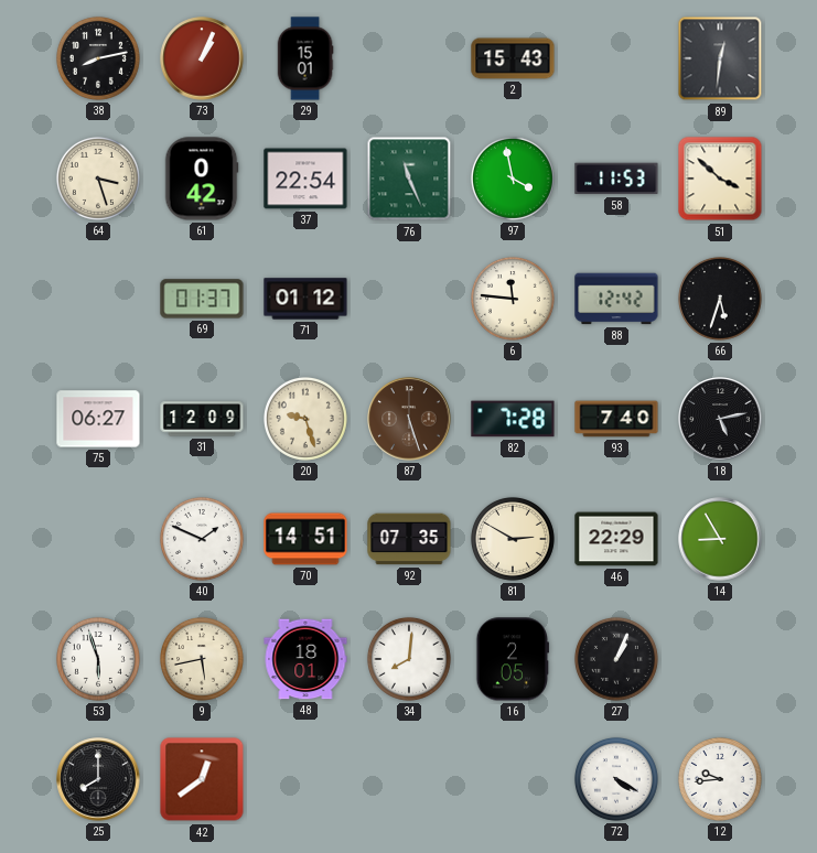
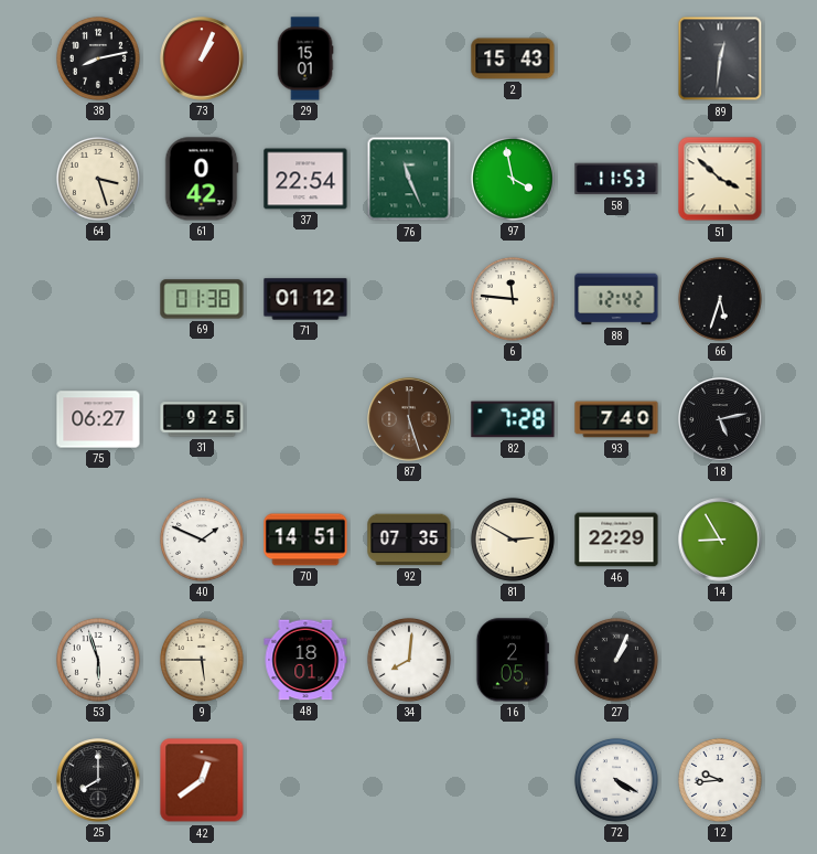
69: 01:37 -> 01:38 (202, 299)
31: 12:09 -> 9:25 (202, 419)
20: 9:27 -> none (305, 419)
9: 5:43 -> 5:45 (202, 660)
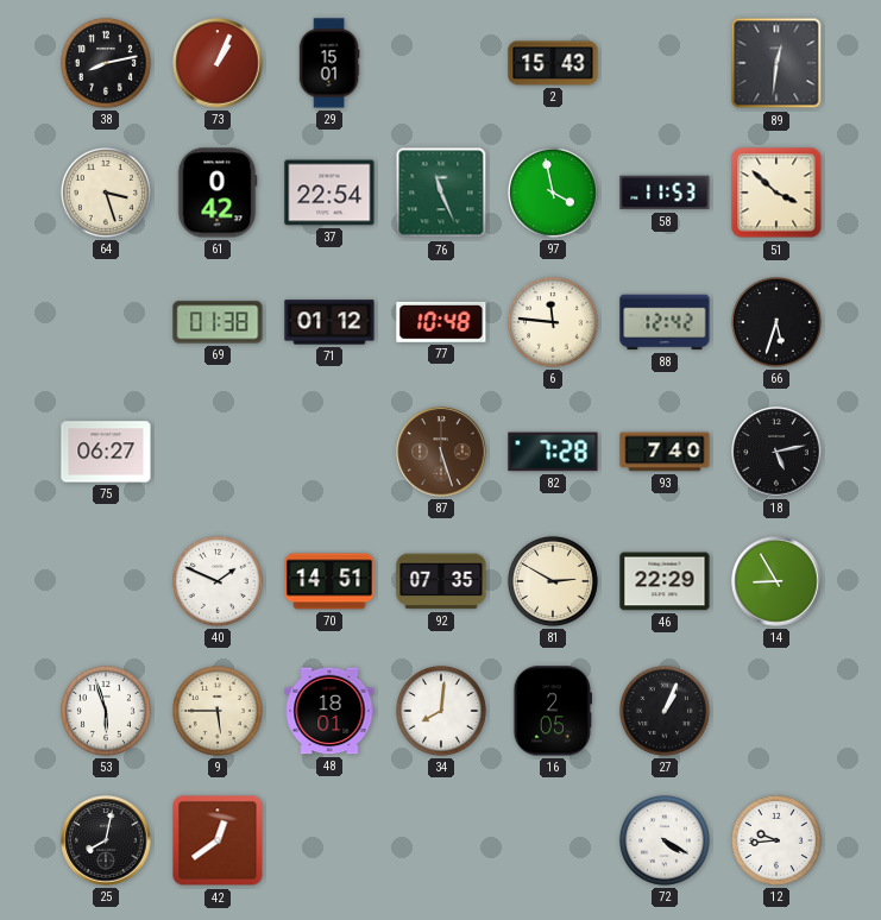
77: none -> 10:48 (441, 322)
31: 9:25 -> none (202, 419)
25: 8:00 -> 8:02 (106, 840)
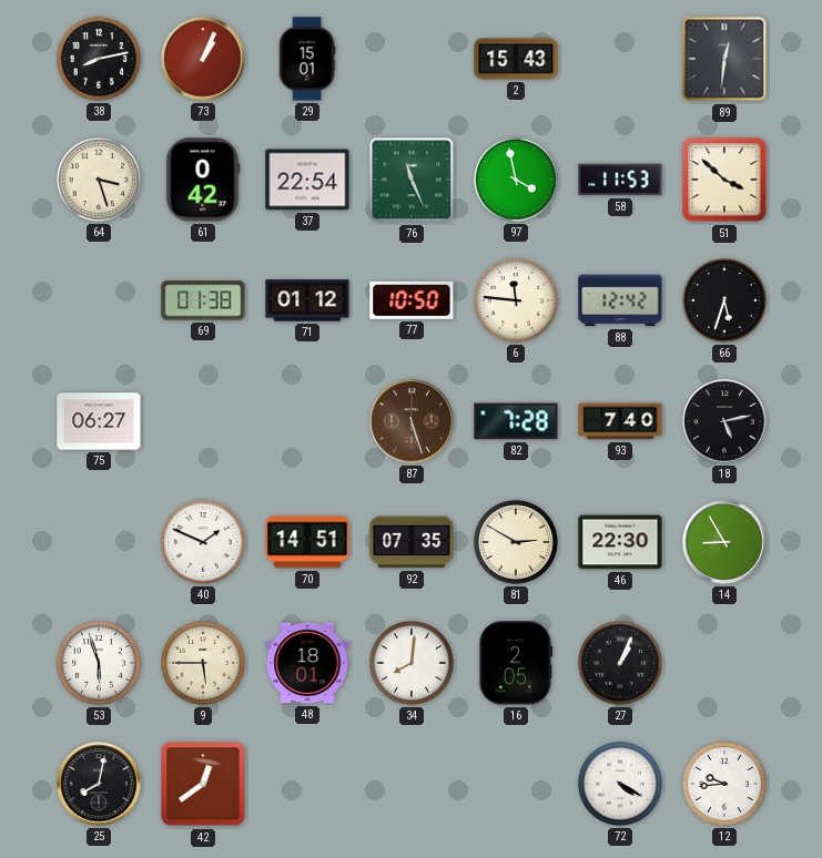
77: 10:48 -> 10:50 (412, 300)
46: 22:29 -> 22:30 (620, 542)
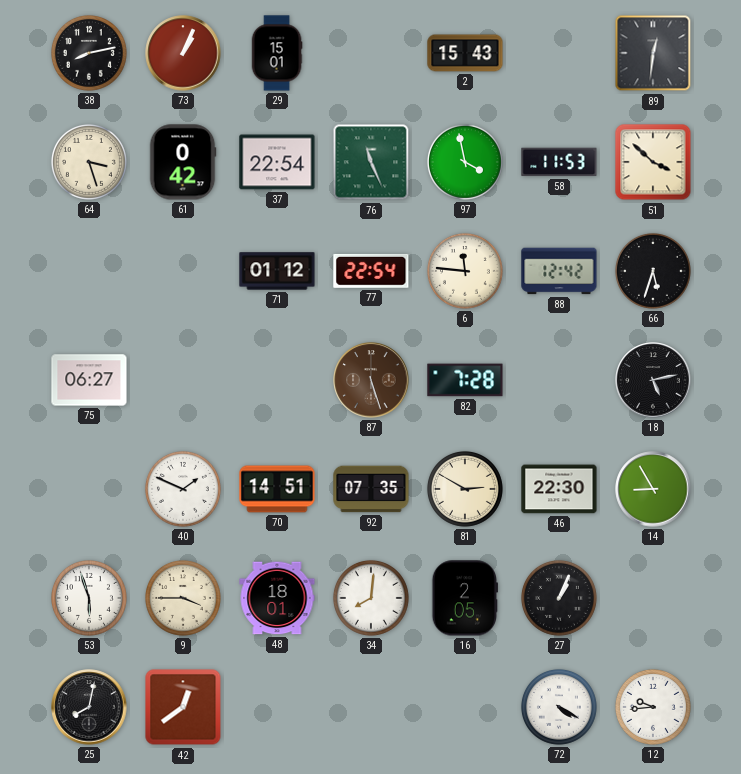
69: 01:38 -> none (203, 300)
77: 10:50 -> 22:54 (371, 271)
93: 7:40 -> none (620, 421)
9: 5:45 -> 3:45 (183, 598)
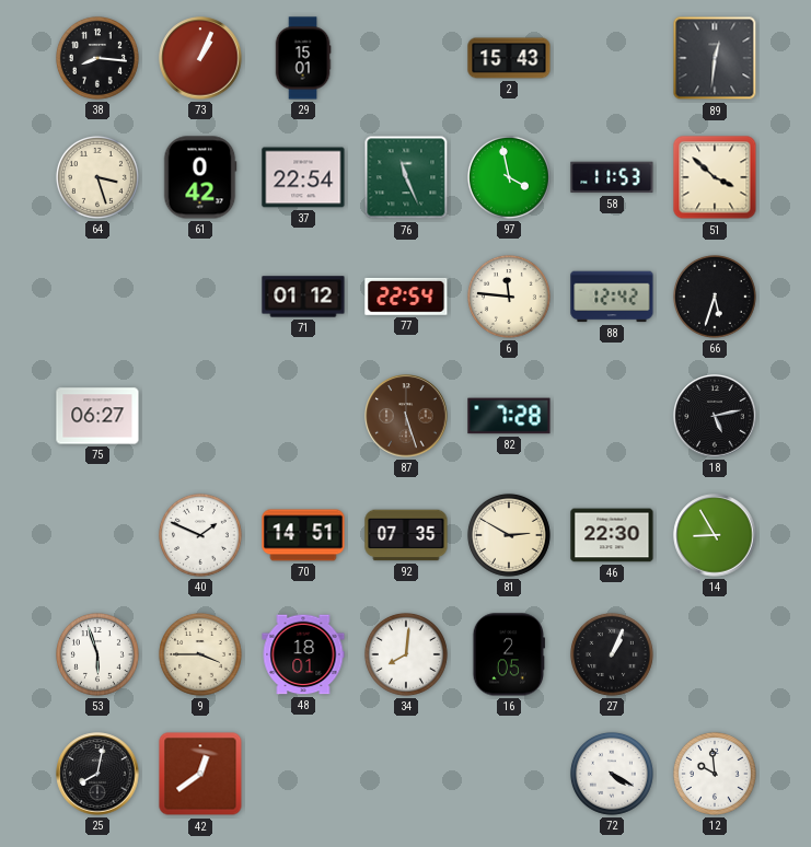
38: 8:13 -> 8:16 (97, 58)
12: 9:44 -> 9:59 (715, 774)
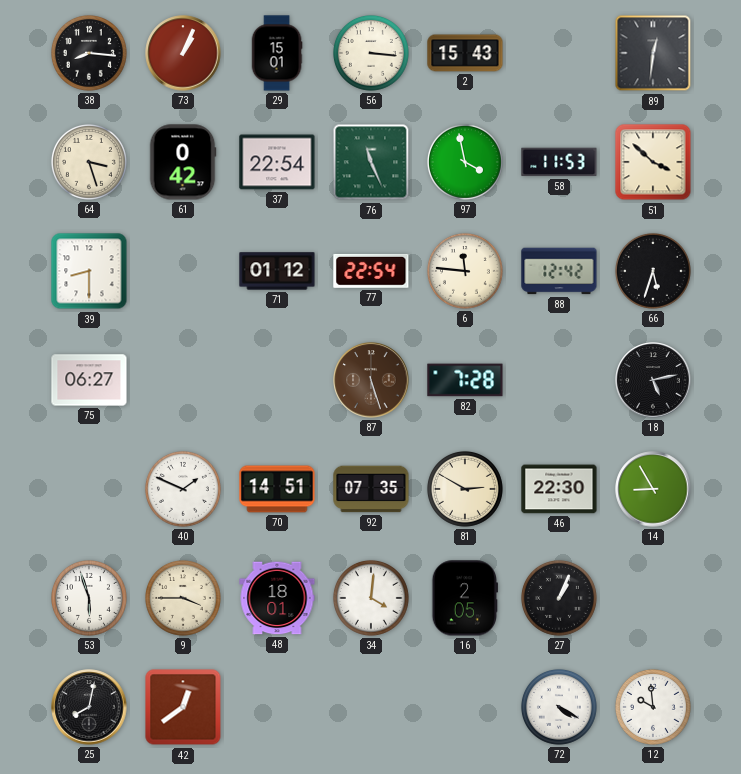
56: none -> 3:16 (371, 53)
39: none -> 8:30 (89, 271)
34: 8:01 -> 4:01 (371, 598)
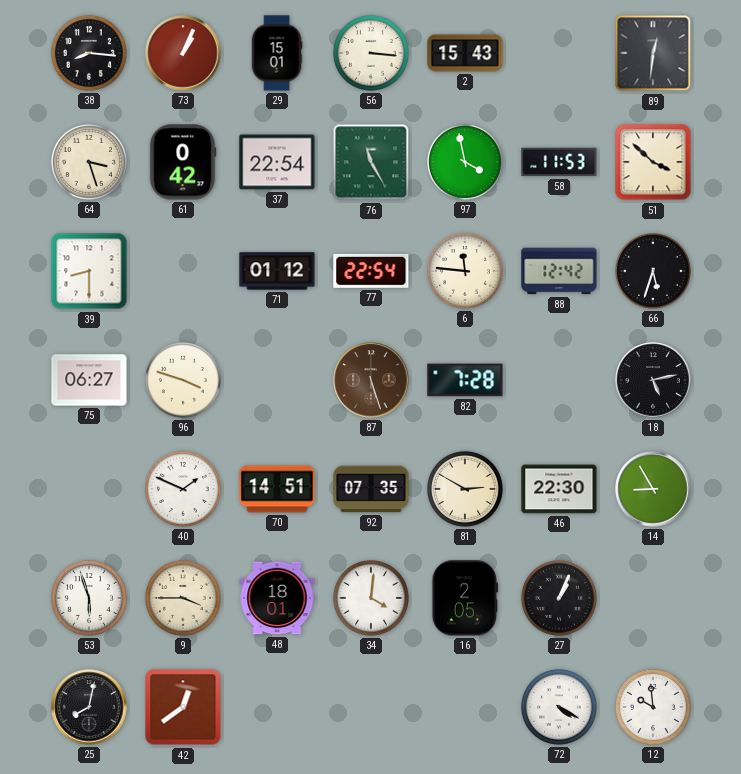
76: 11:26 -> 11:25 (371, 162)
96: none -> 3:48 (183, 380)
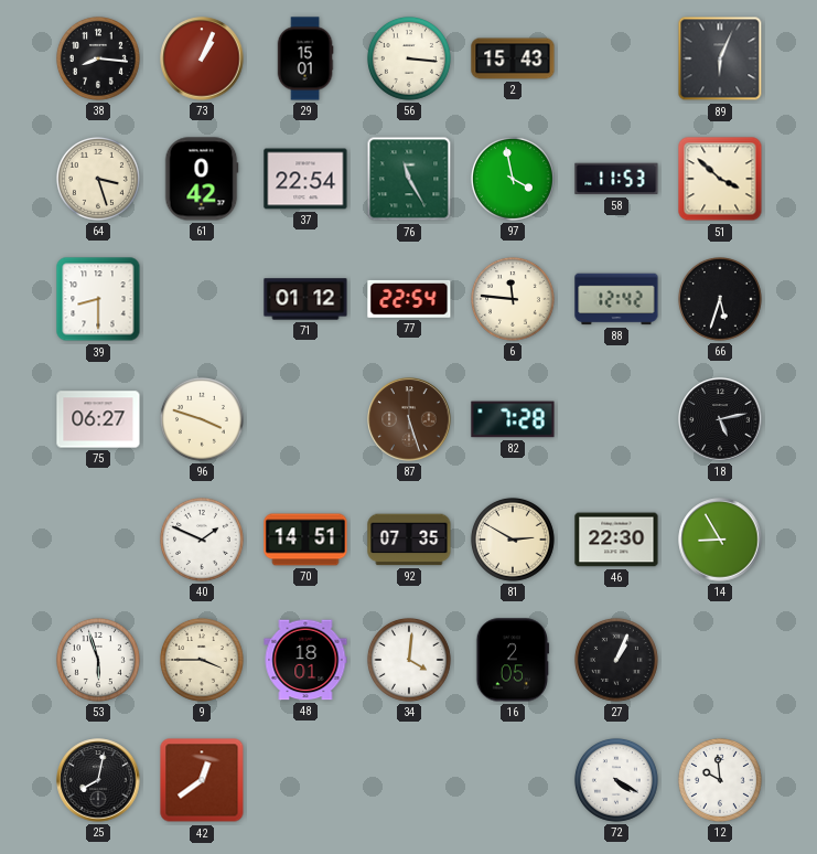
89: 12:31 -> 6:04 (720, 58)
